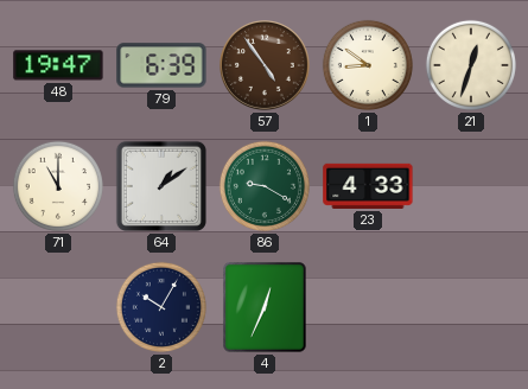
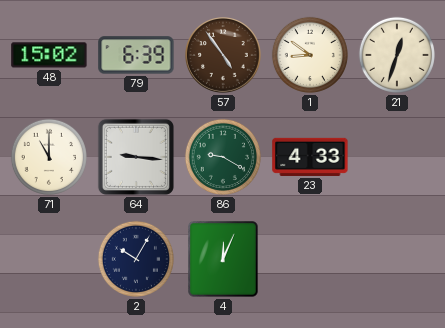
48: 19:47 -> 15:02 (49, 55)
64: 1:09 -> 9:16 (136, 157)
4: 12:34 -> 12:04 (223, 259)
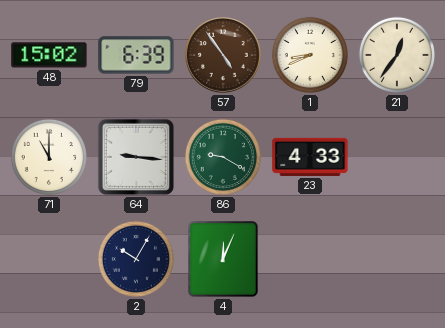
1: 8:51 -> 8:41 (310, 55)
21: 12:33 -> 12:36 (397, 55)
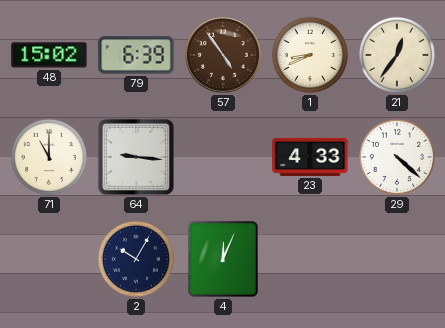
86: 9:20 -> none (223, 157)
29: none -> 4:22 (397, 157)
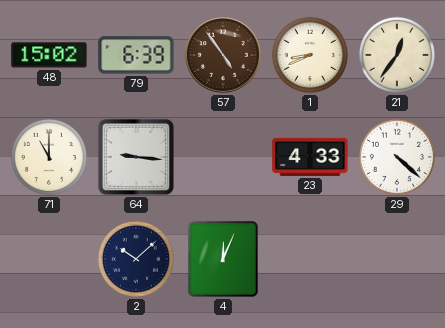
2: 10:05 -> 10:08 (136, 259)
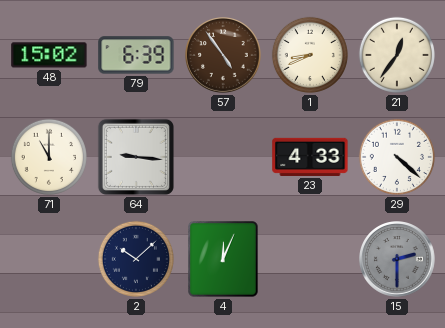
15: none -> 2:30 (398, 260)
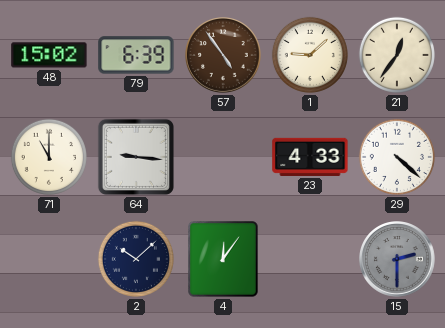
1: 8:41 -> 9:08 (310, 55)
4: 12:04 -> 12:06 (223, 259)
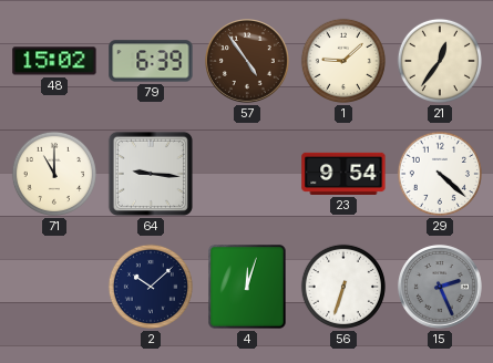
23: 4:33 -> 9:54 (343, 174)
4: 12:06 -> 12:03 (247, 287)
56: none -> 6:33 (343, 287)
15: 2:30 -> 2:26 (441, 288)
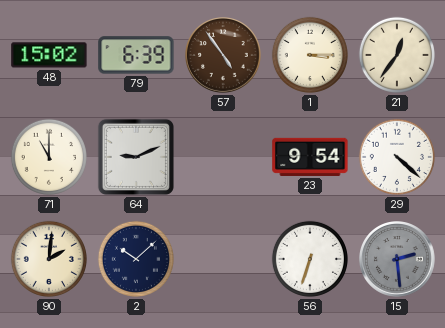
1: 9:08 -> 3:15 (310, 55)
64: 9:16 -> 9:11 (136, 157)
90: none -> 2:01 (49, 259)
4: 12:03 -> none (247, 287)
15: 2:26 -> 2:29 (398, 260)
